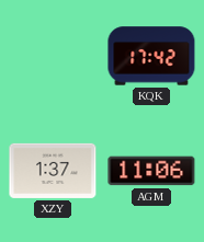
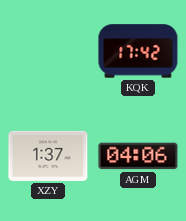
AGM: 11:06 -> 04:06 (138, 156)
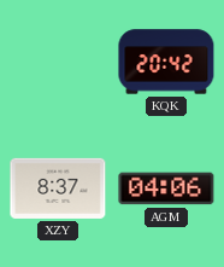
KQK: 17:42 -> 20:42 (166, 62)
XZY: 1:37 -> 8:37 (58, 188)
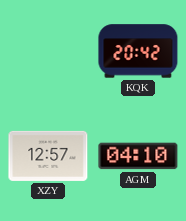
XZY: 8:37 -> 12:57 (48, 156)
AGM: 04:06 -> 04:10 (138, 156)
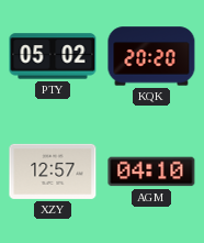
PTY: none -> 05:02 (53, 56)
KQK: 20:42 -> 20:20 (151, 56)
